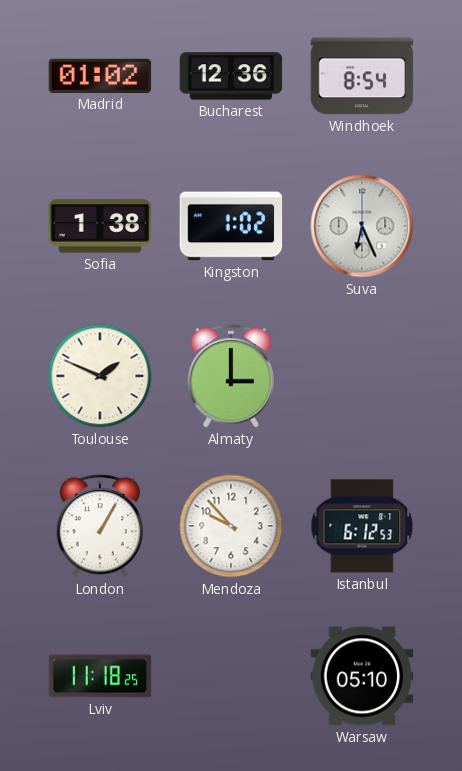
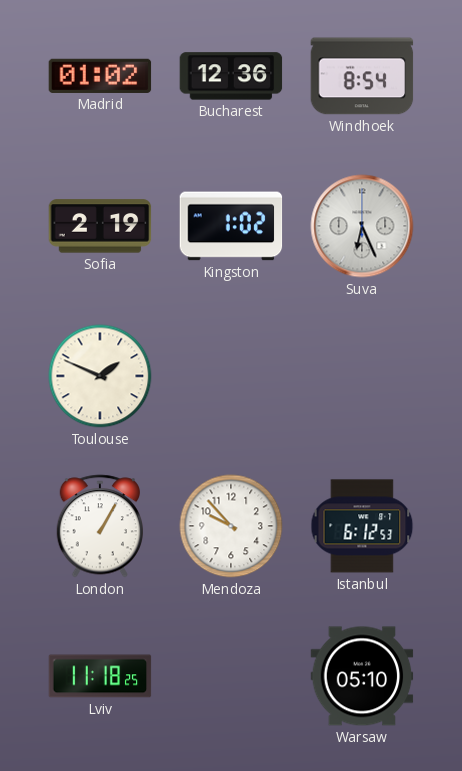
Sofia: 1:38 -> 2:19 (100, 226)
Almaty: 3:00 -> none (230, 376)
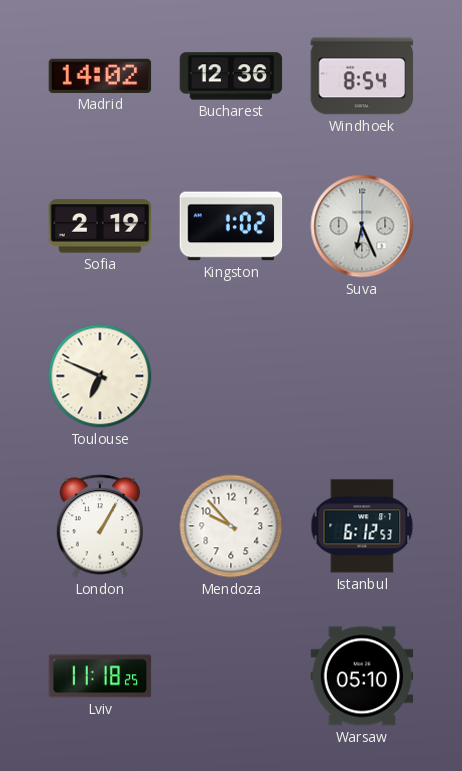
Madrid: 01:02 -> 14:02 (100, 76)
Toulouse: 1:49 -> 6:49 (100, 376)
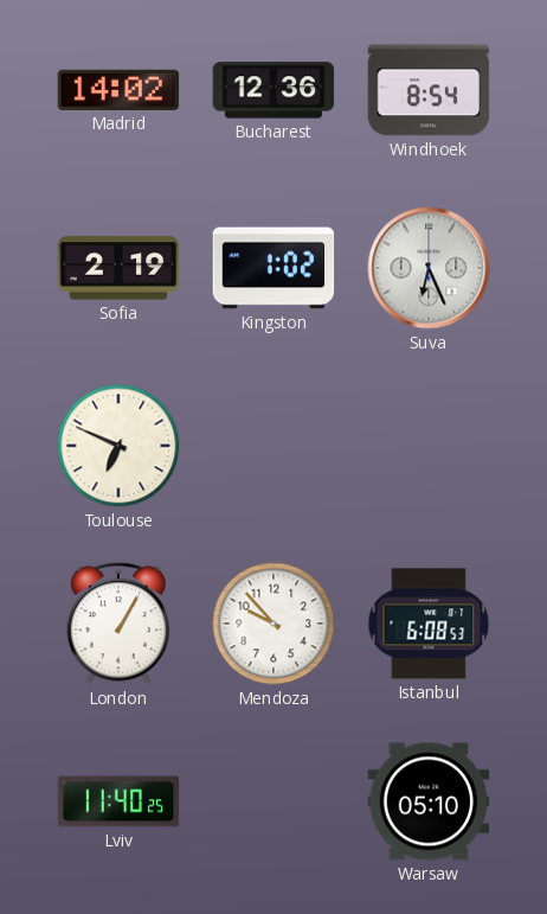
Istanbul: 6:12 -> 6:08 (429, 624)
Lviv: 11:18 -> 11:40 (118, 801)
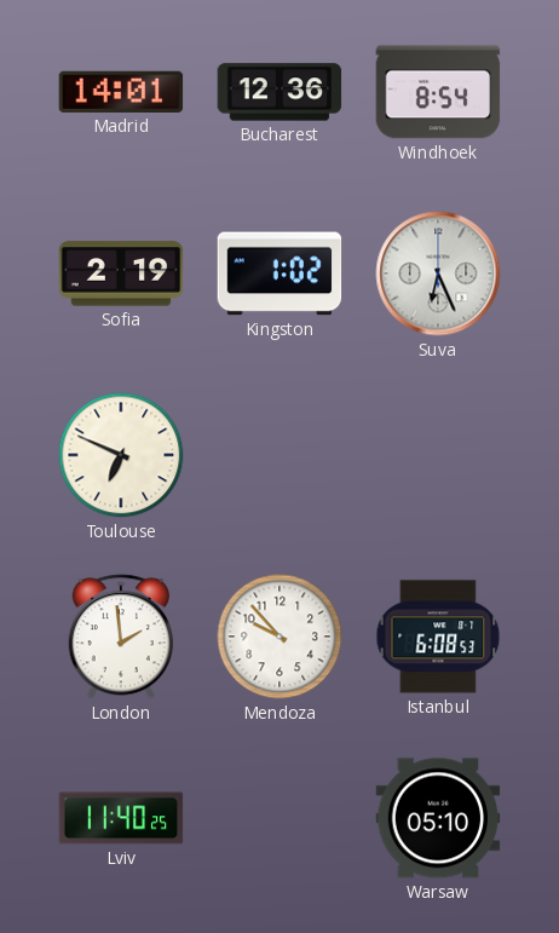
Madrid: 14:02 -> 14:01 (121, 92)
London: 1:05 -> 1:59 (120, 637)
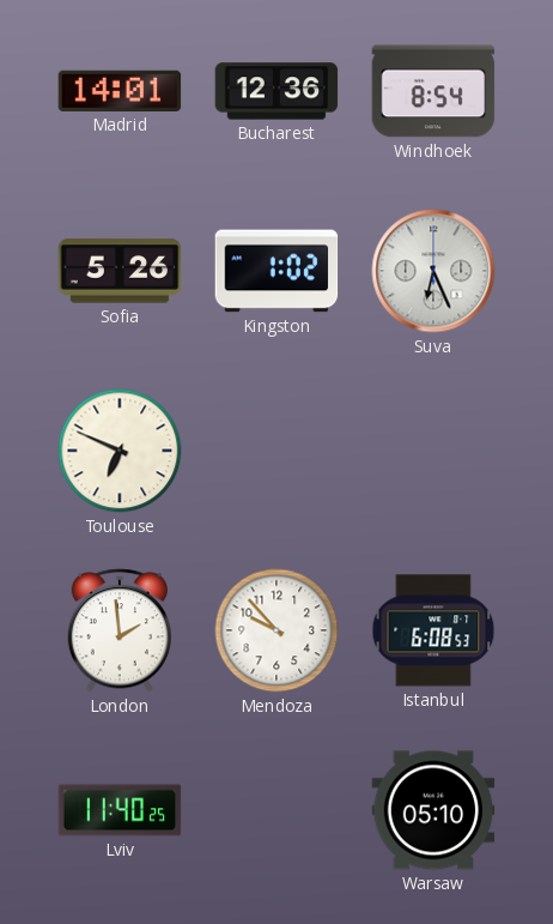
Sofia: 2:19 -> 5:26 (120, 271)
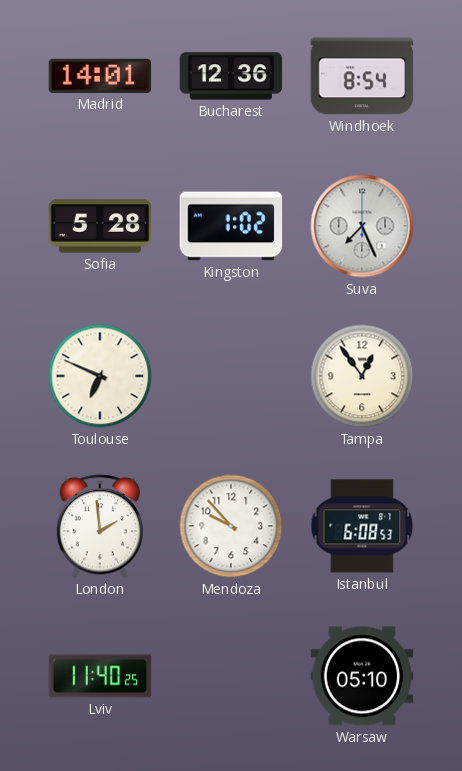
Sofia: 5:26 -> 5:28 (100, 226)
Suva: 6:26 -> 7:26 (362, 226)
Tampa: none -> 12:54 (362, 376)
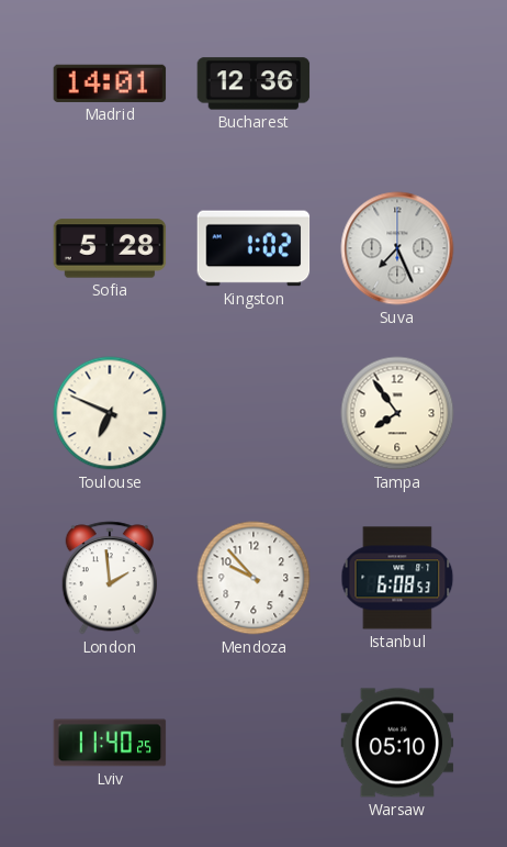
Windhoek: 8:54 -> none (362, 76)
Tampa: 12:54 -> 7:54 (397, 413)
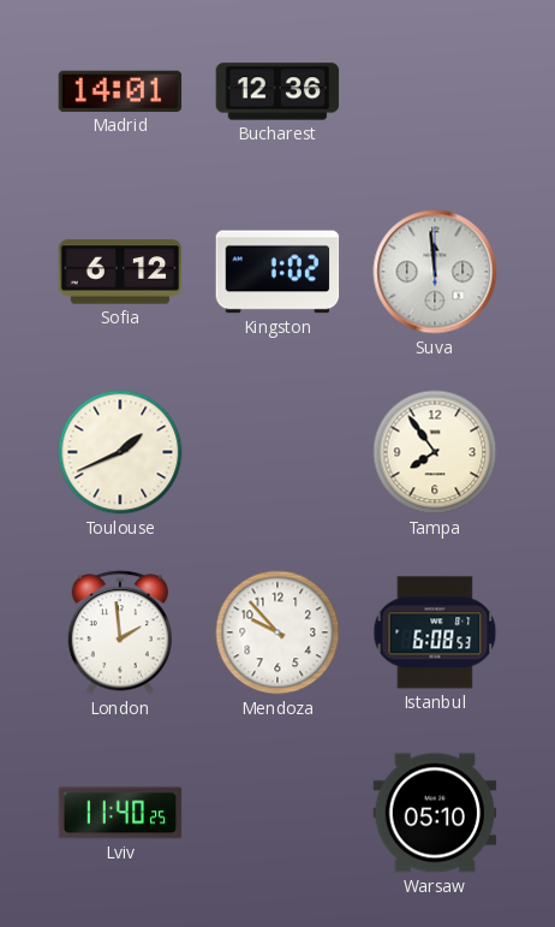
Sofia: 5:28 -> 6:12 (120, 272)
Suva: 7:26 -> 11:59 (435, 272)
Toulouse: 6:49 -> 1:41 (120, 452)
